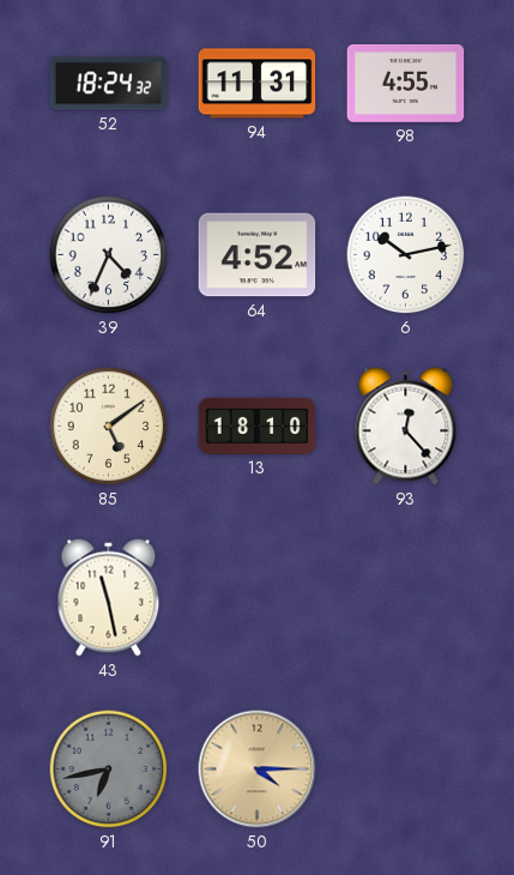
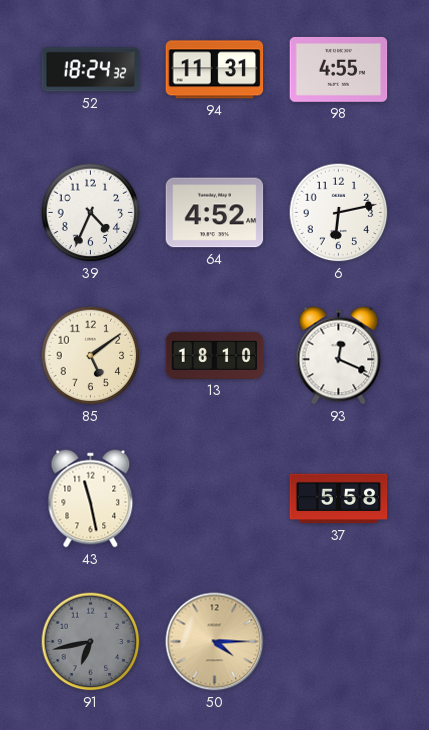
6: 10:13 -> 6:13 (339, 213)
93: 12:23 -> 12:19 (339, 356)
37: none -> 5:58 (339, 499)
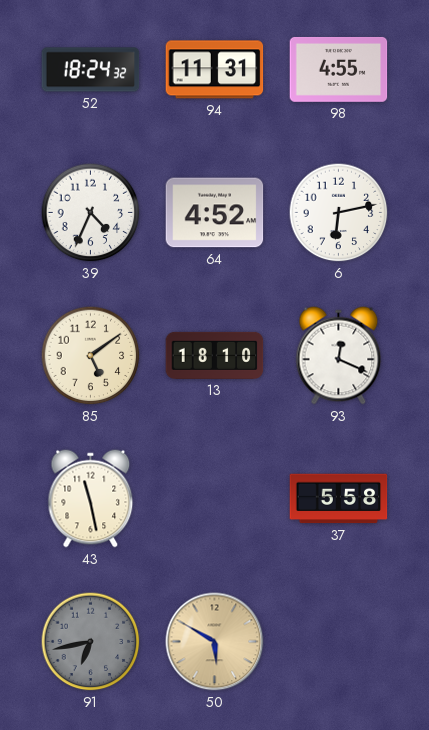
50: 4:15 -> 5:50 (215, 642)
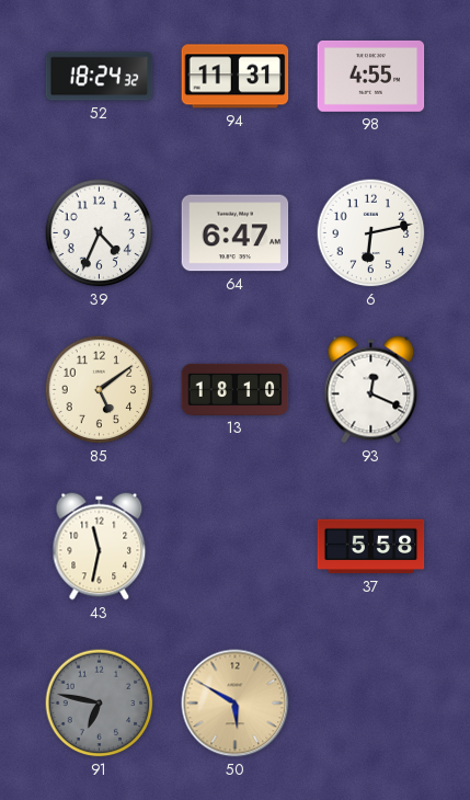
64: 4:52 -> 6:47 (236, 233)
43: 11:28 -> 11:32 (100, 547)
91: 6:43 -> 6:47 (100, 704)
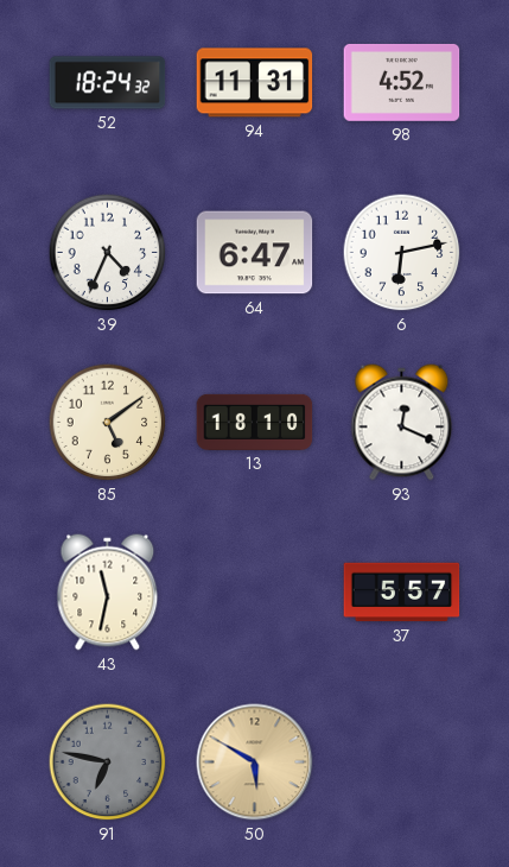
98: 4:55 -> 4:52 (402, 82)
37: 5:58 -> 5:57 (402, 593)
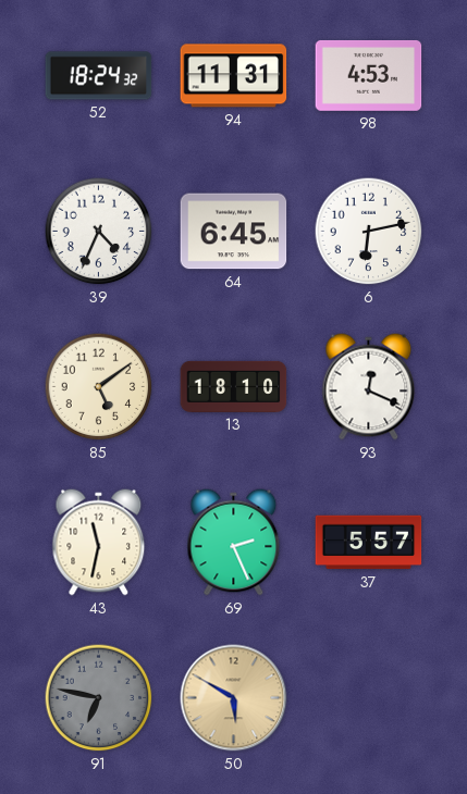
98: 4:52 -> 4:53 (369, 75)
64: 6:47 -> 6:45 (234, 232)
69: none -> 2:26 (234, 543)
